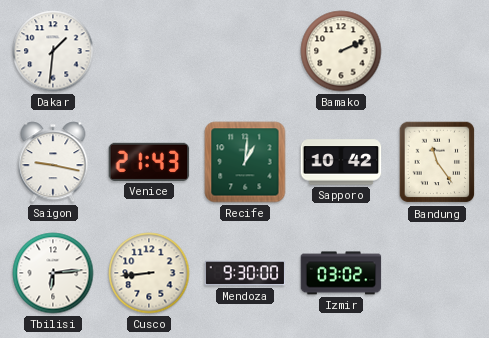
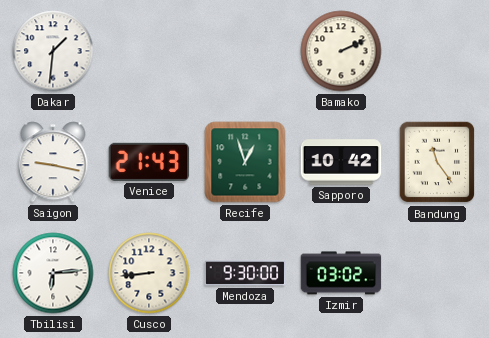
Recife: 1:01 -> 12:57 (245, 162)
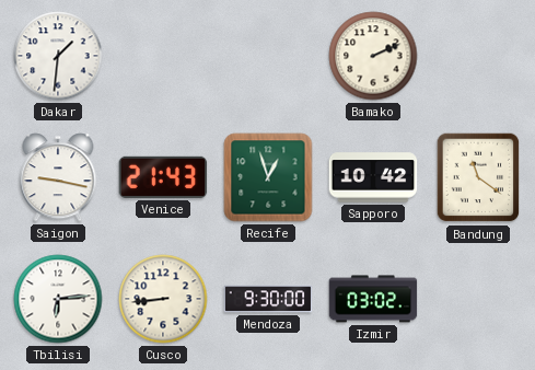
Bandung: 11:24 -> 11:21 (478, 177)
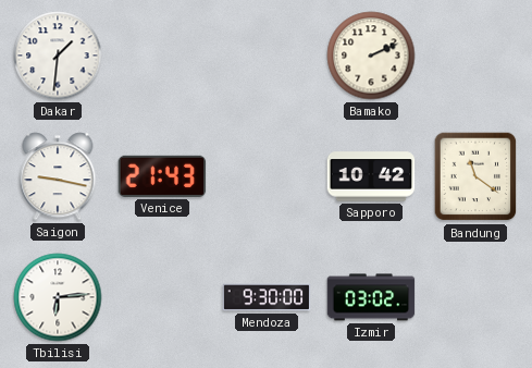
Recife: 12:57 -> none (268, 177)
Cusco: 8:44 -> none (163, 299)
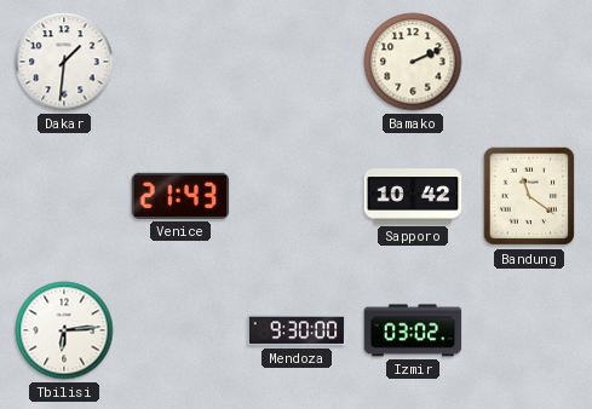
Saigon: 9:17 -> none (58, 176)
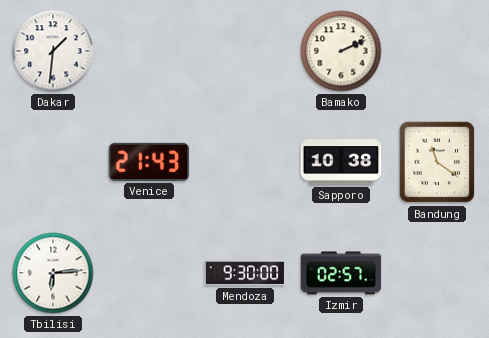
Sapporo: 10:42 -> 10:38 (341, 162)
Izmir: 03:02 -> 02:57 (341, 273)
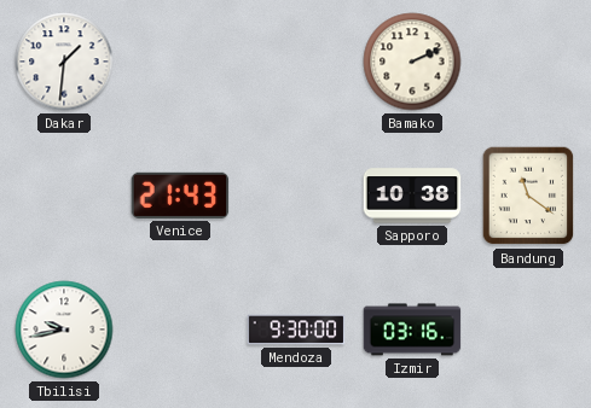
Tbilisi: 6:14 -> 9:43 (64, 330)
Izmir: 02:57 -> 03:16 (412, 330)
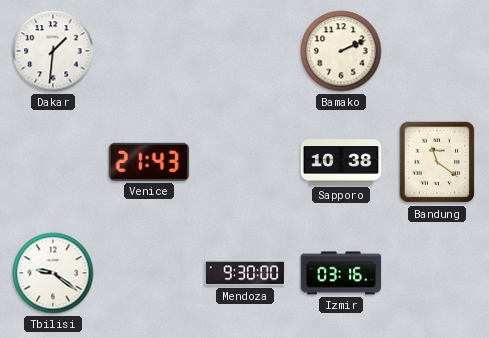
Tbilisi: 9:43 -> 9:21 (53, 273)
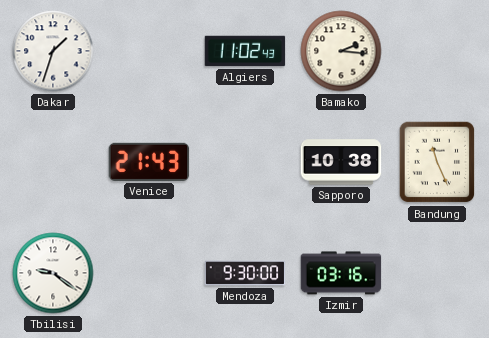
Dakar: 1:31 -> 1:33 (53, 51)
Algiers: none -> 11:02 (245, 51)
Bamako: 2:11 -> 2:16 (341, 51)
Bandung: 11:21 -> 11:26 (437, 162)
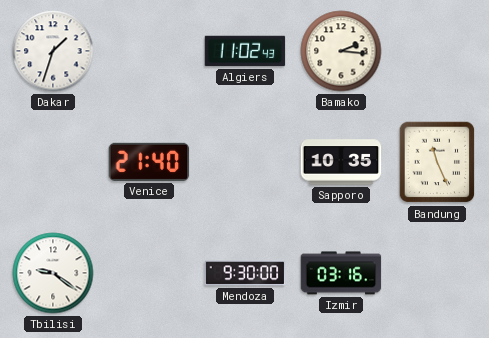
Venice: 21:43 -> 21:40 (149, 162)
Sapporo: 10:38 -> 10:35 (341, 162)
